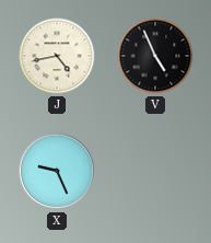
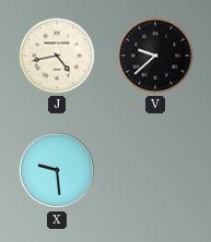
V: 4:56 -> 9:38 (155, 56)
X: 9:26 -> 9:29 (57, 170)
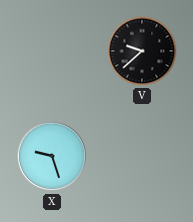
J: 4:43 -> none (57, 56)
X: 9:29 -> 9:27 (52, 156)
